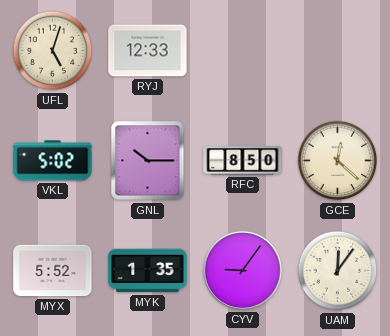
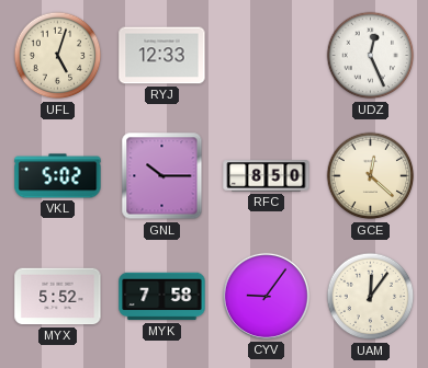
UDZ: none -> 12:26 (371, 56)
MYK: 1:35 -> 7:58 (162, 297)
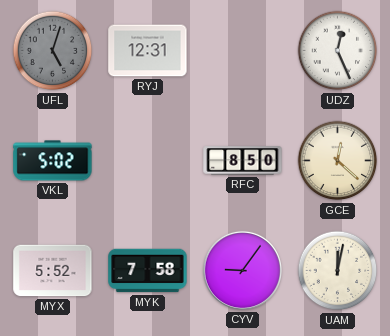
UFL dial: cream -> grey (53, 51)
RYJ: 12:33 -> 12:31 (148, 51)
GNL: 10:15 -> none (162, 176)
UAM: 12:06 -> 12:02 (338, 271)
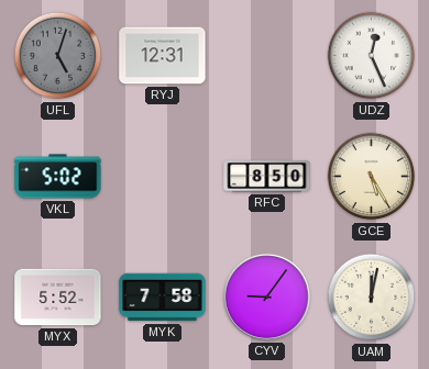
GCE: 12:22 -> 5:25 (372, 177)
